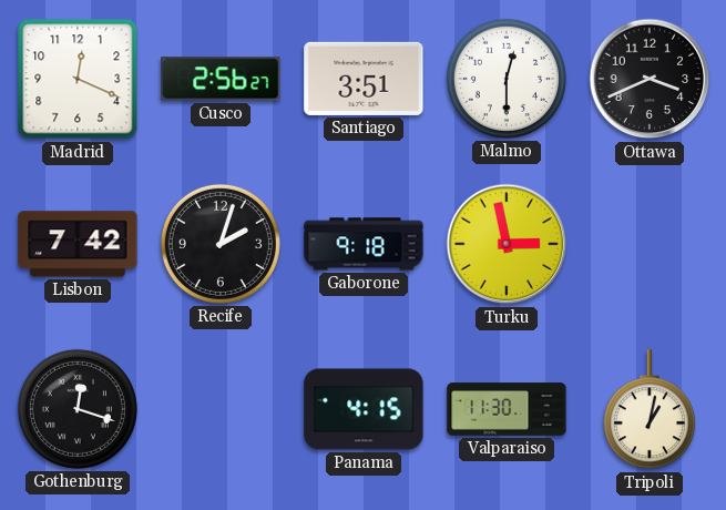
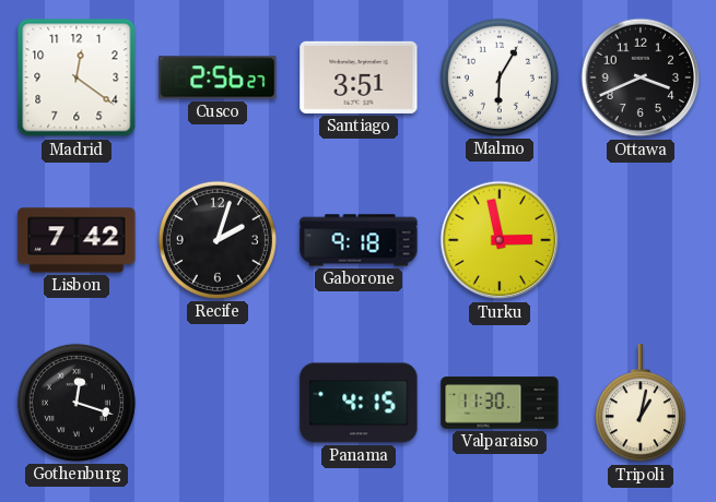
Madrid: 12:19 -> 12:21 (77, 77)
Malmo: 12:30 -> 6:05 (500, 77)
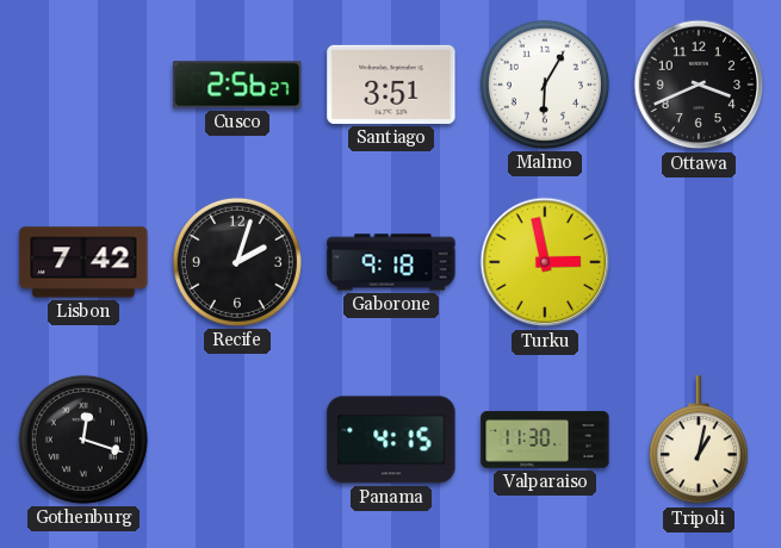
Madrid: 12:21 -> none (77, 77)
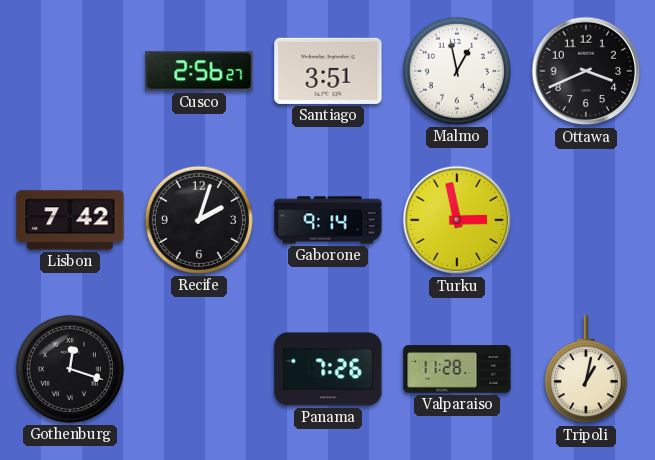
Malmo: 6:05 -> 12:58 (457, 71)
Gaborone: 9:18 -> 9:14 (328, 220)
Panama: 4:15 -> 7:26 (328, 369)
Valparaiso: 11:30 -> 11:28 (457, 369)
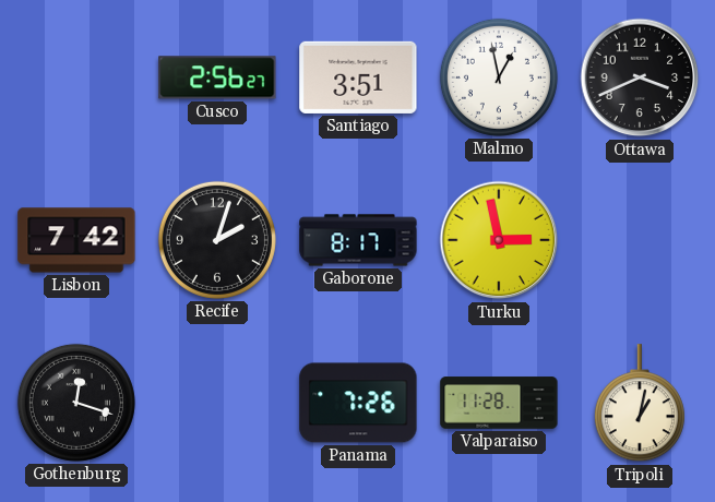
Gaborone: 9:14 -> 8:17 (358, 240)
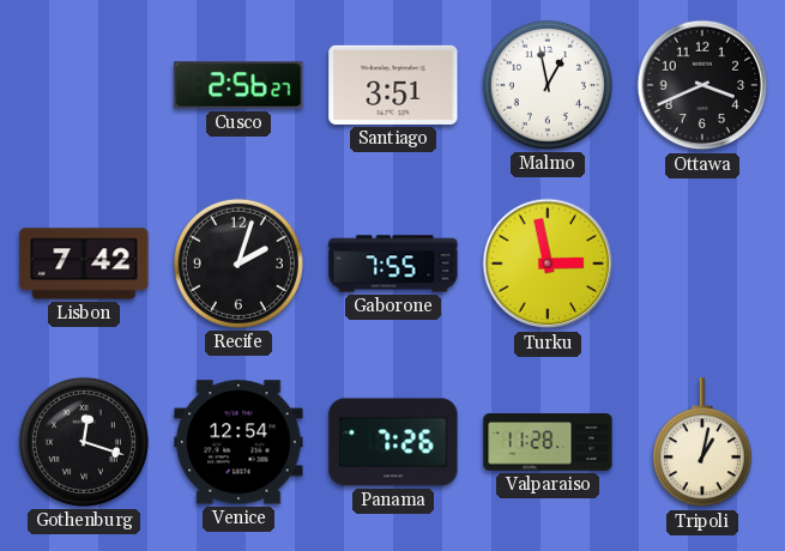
Gaborone: 8:17 -> 7:55 (393, 264)
Venice: none -> 12:54 (238, 442)
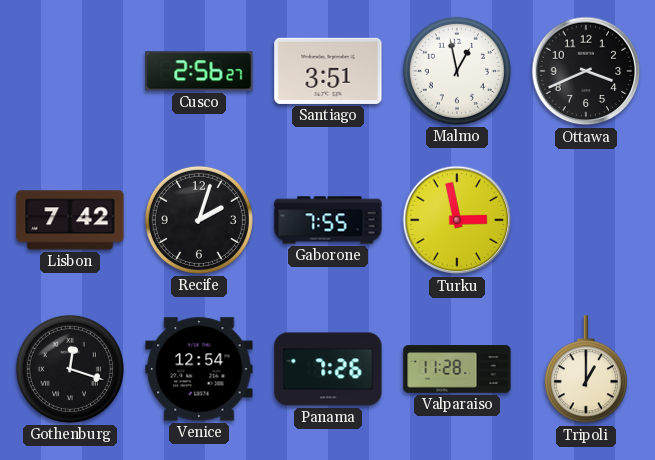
Tripoli: 1:02 -> 1:00 (586, 370)
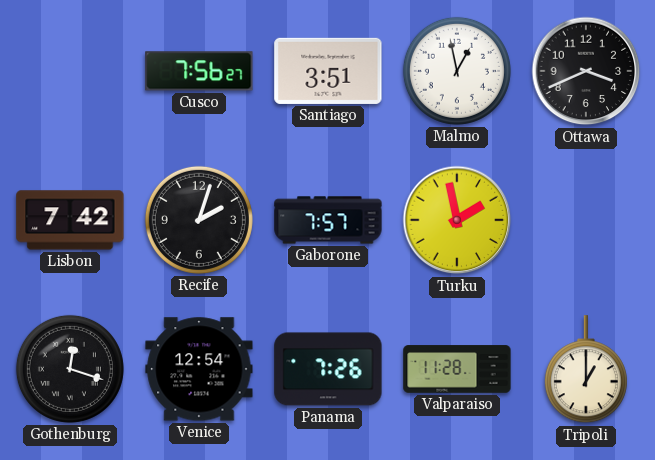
Cusco: 2:56 -> 7:56 (199, 71)
Gaborone: 7:55 -> 7:57 (328, 220)
Turku: 2:58 -> 1:58 (457, 220)
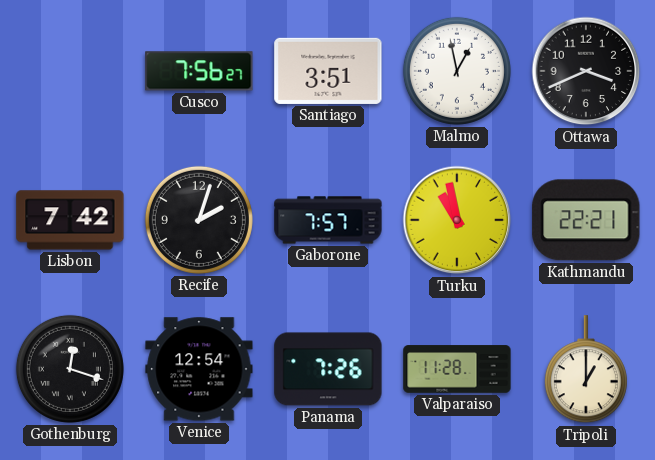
Turku: 1:58 -> 10:58 (457, 220)
Kathmandu: none -> 22:21 (586, 220)
